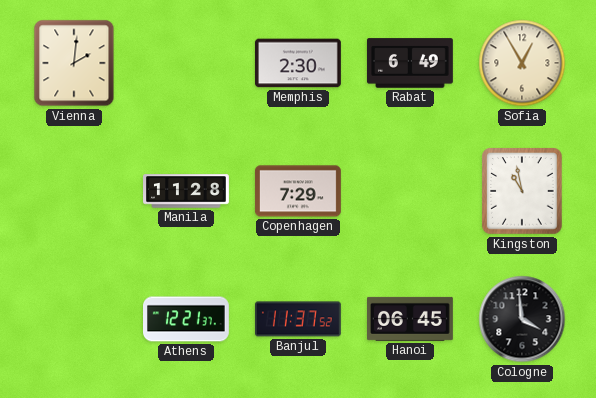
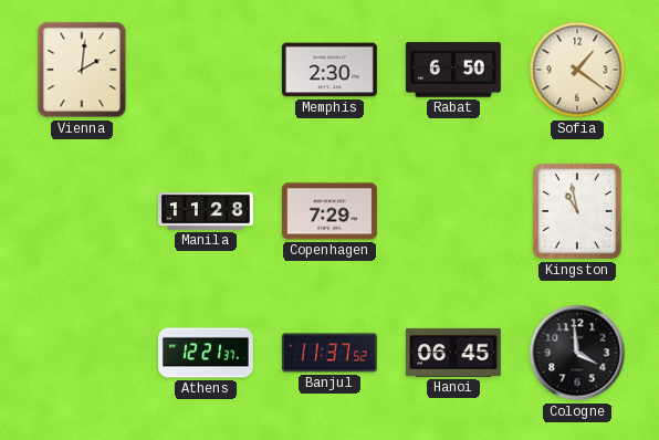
Rabat: 6:49 -> 6:50 (453, 70)
Sofia: 12:55 -> 1:21 (577, 70)
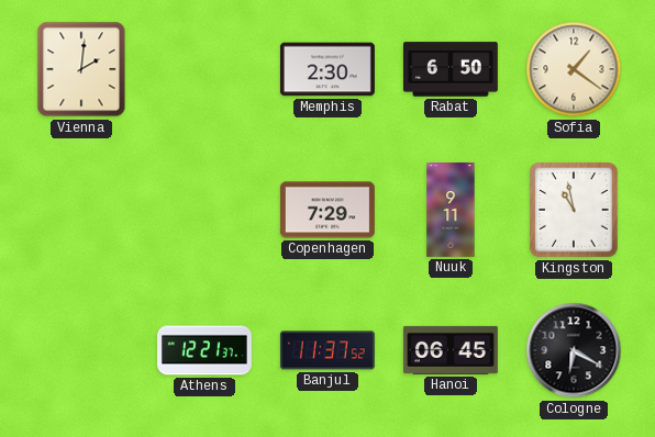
Manila: 11:28 -> none (207, 211)
Nuuk: none -> 9:11 (451, 211)
Cologne: 3:59 -> 6:20 (574, 350)
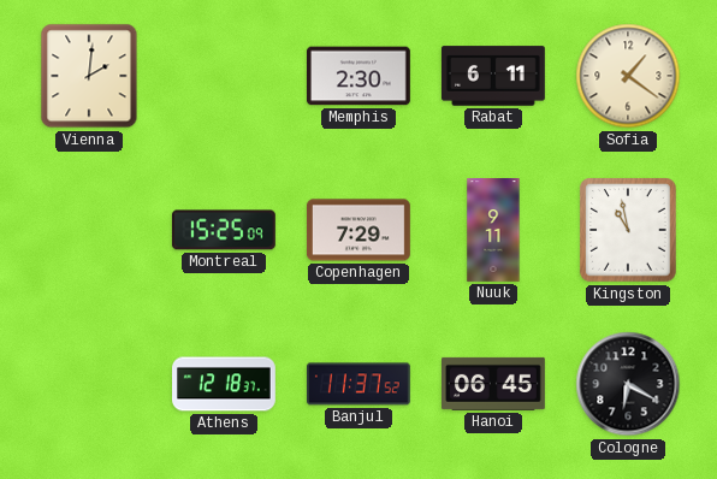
Rabat: 6:50 -> 6:11 (493, 76)
Montreal: none -> 15:25 (224, 230)
Athens: 12:21 -> 12:18 (225, 384)
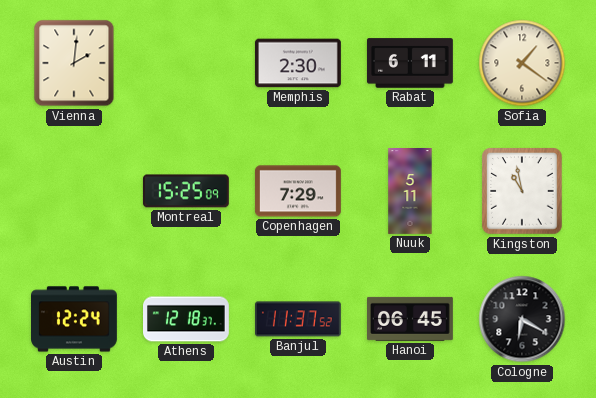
Nuuk: 9:11 -> 5:11 (410, 192)
Austin: none -> 12:24 (75, 319)
